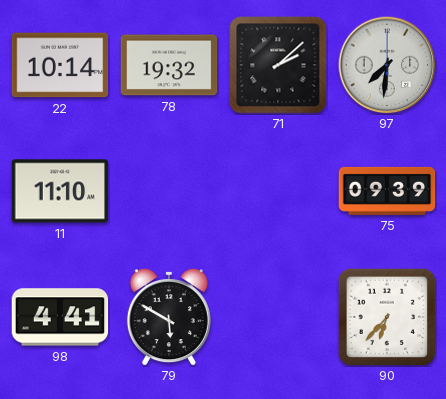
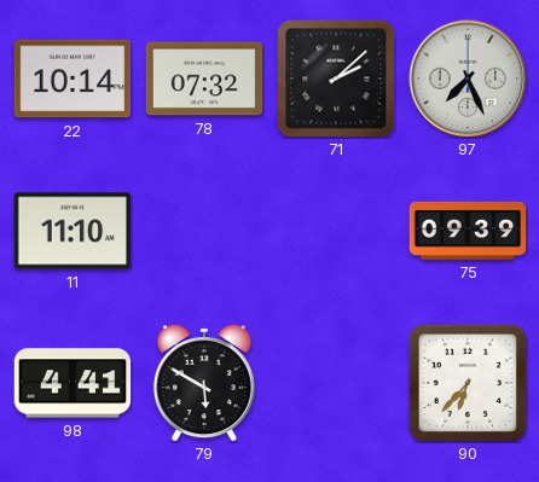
78: 19:32 -> 07:32 (204, 79)
97: 7:31 -> 7:26 (468, 79)
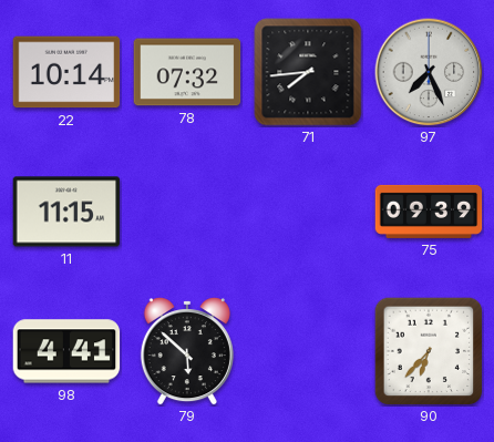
71: 2:08 -> 7:44 (308, 72)
11: 11:10 -> 11:15 (66, 212)
79: 5:50 -> 5:52 (187, 352)
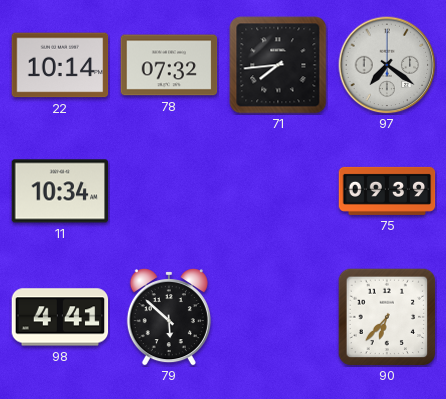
97: 7:26 -> 7:21 (387, 65)
11: 11:15 -> 10:34 (60, 191)
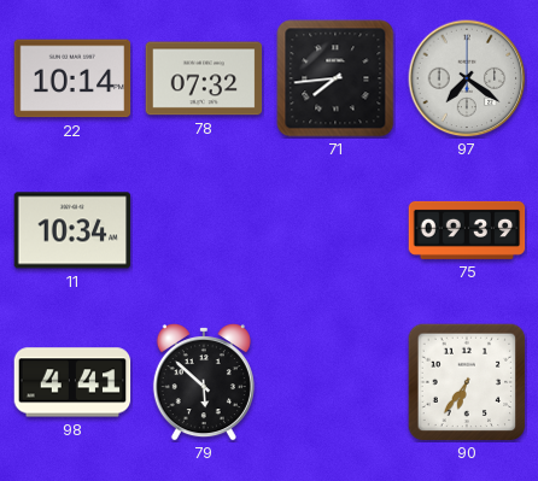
90: 6:37 -> 6:36 (467, 382)
